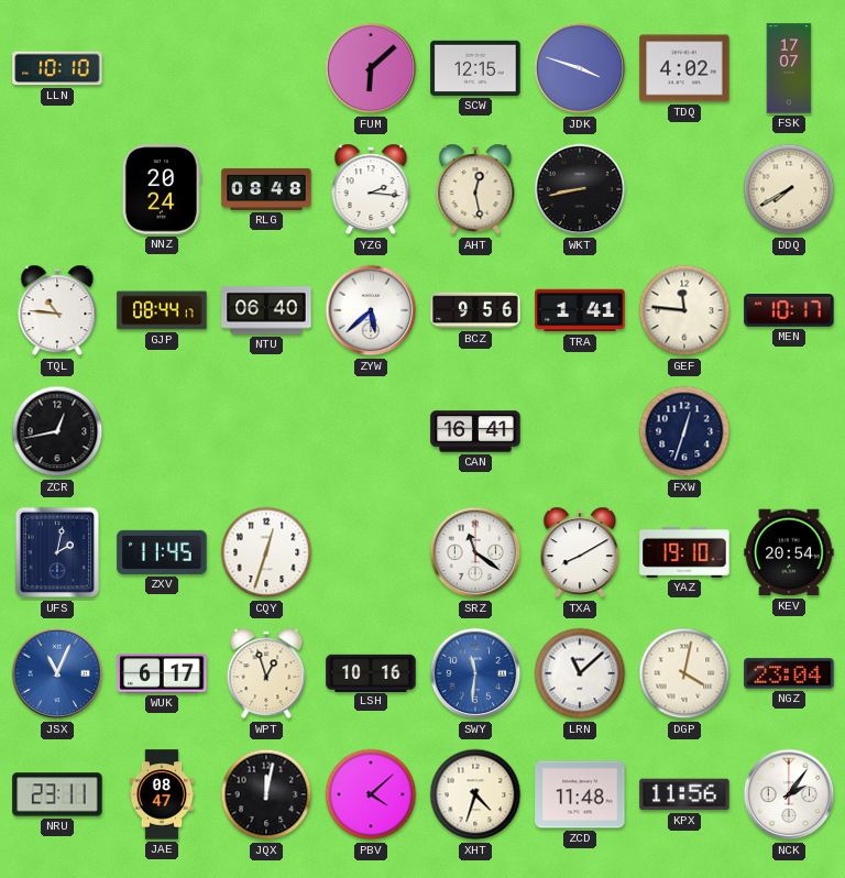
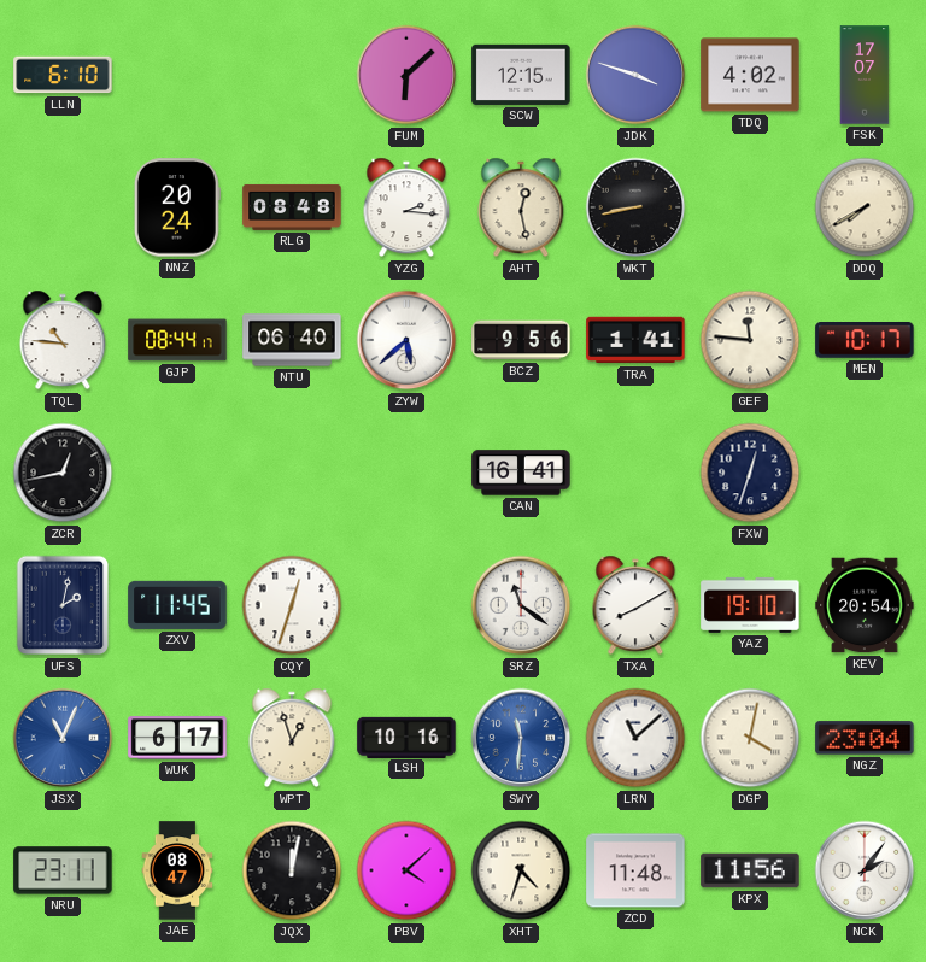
LLN: 10:10 -> 6:10 (63, 75)
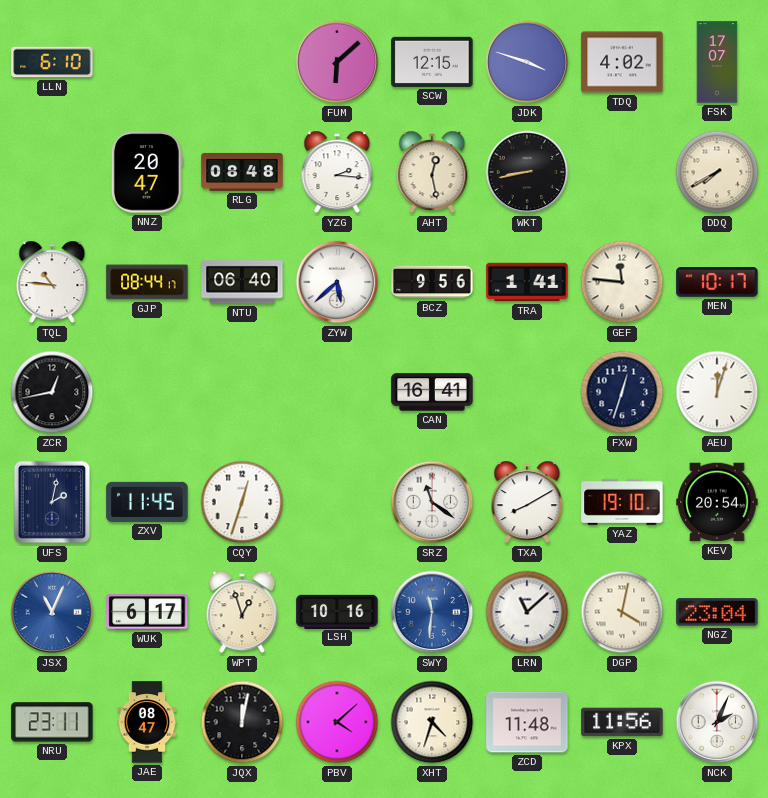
NNZ: 20:24 -> 20:47 (147, 172)
AEU: none -> 12:03 (717, 392)
NCK: 2:06 -> 2:04 (717, 722)
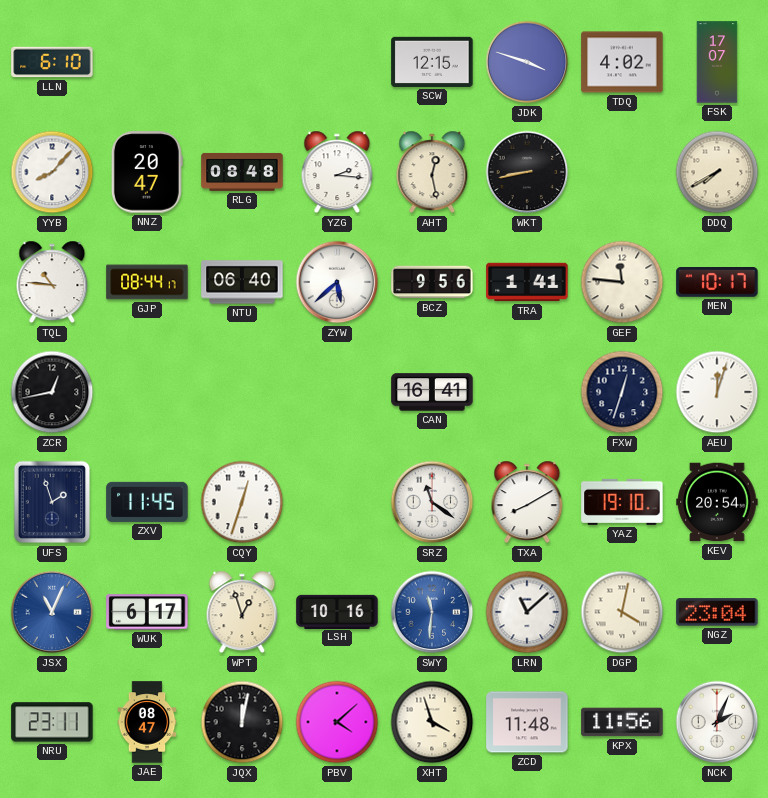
FUM: 6:08 -> none (337, 62)
YYB: none -> 8:07 (52, 172)
UFS: 2:02 -> 1:57 (52, 502)
XHT: 4:33 -> 3:57 (432, 722)
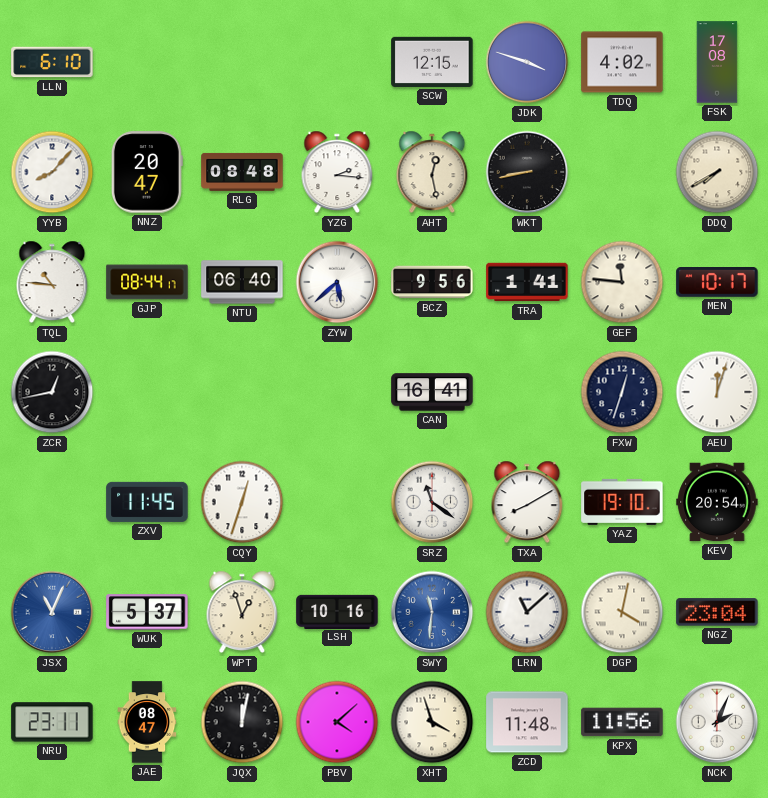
FSK: 17:07 -> 17:08 (717, 62)
UFS: 1:57 -> none (52, 502)
WUK: 6:17 -> 5:37 (147, 612)
